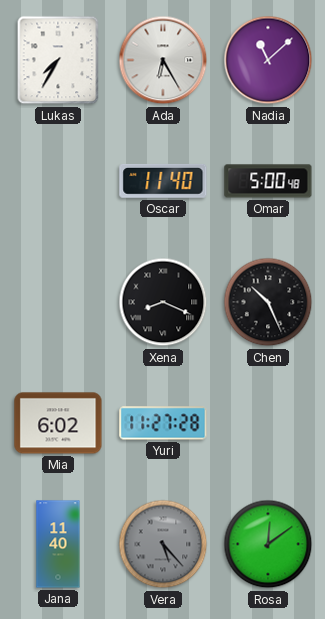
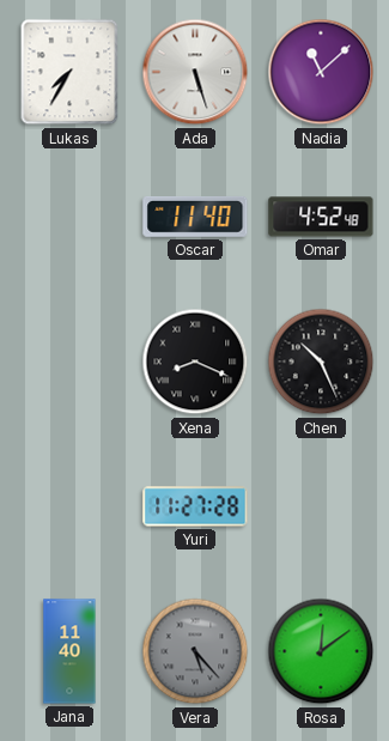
Ada: 6:25 -> 5:27 (195, 72)
Omar: 5:00 -> 4:52 (321, 217)
Mia: 6:02 -> none (58, 423)
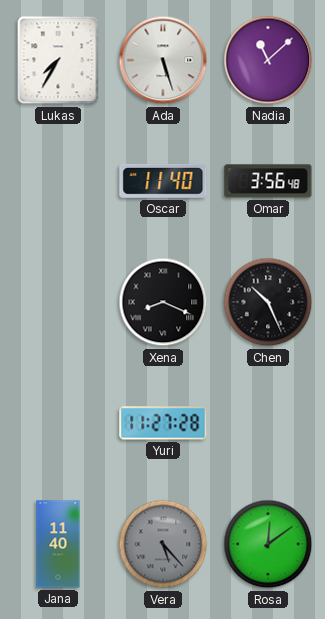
Omar: 4:52 -> 3:56 (268, 181)
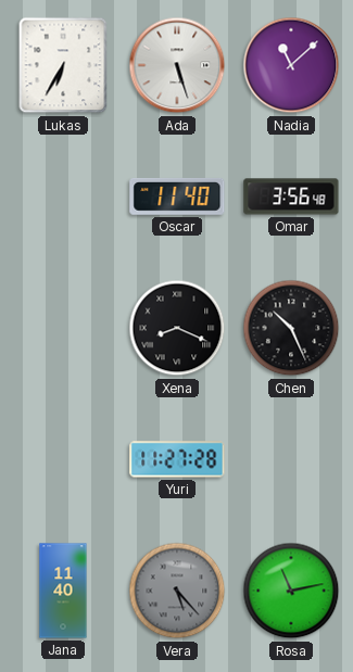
Lukas: 7:35 -> 6:35 (63, 65)
Rosa: 12:09 -> 11:13 (291, 591)
